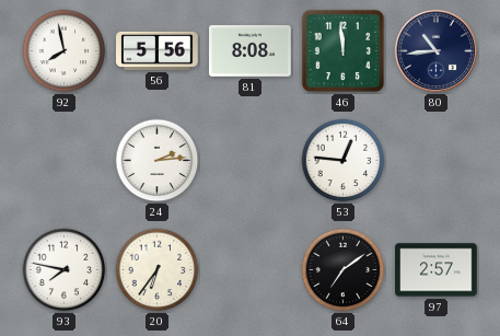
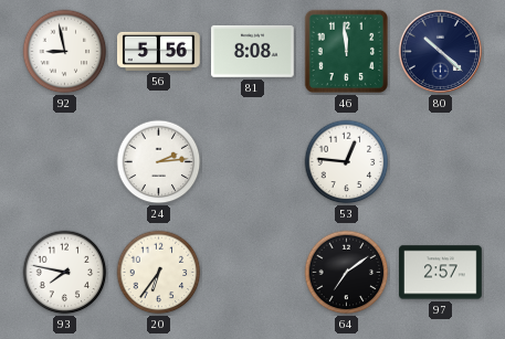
92: 7:58 -> 8:58 (65, 52)
80: 10:44 -> 10:22 (440, 51)
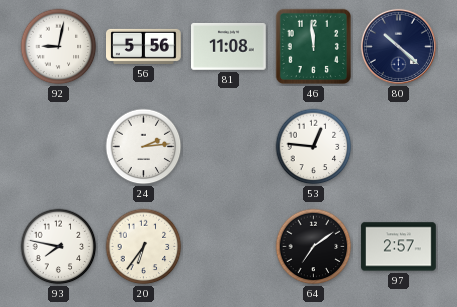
92: 8:58 -> 9:02 (59, 47)
81: 8:08 -> 11:08 (229, 47)
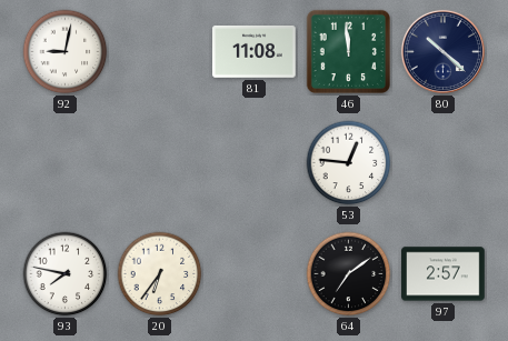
56: 5:56 -> none (144, 46)
24: 2:14 -> none (144, 147)
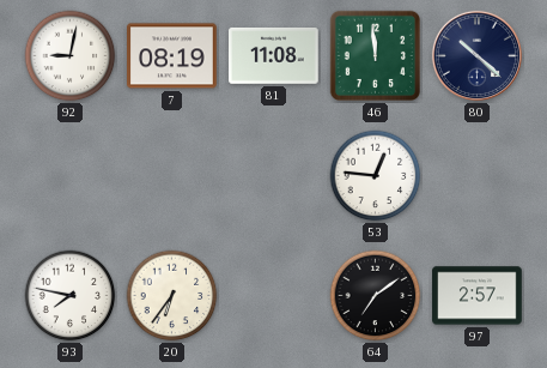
7: none -> 08:19 (172, 56)
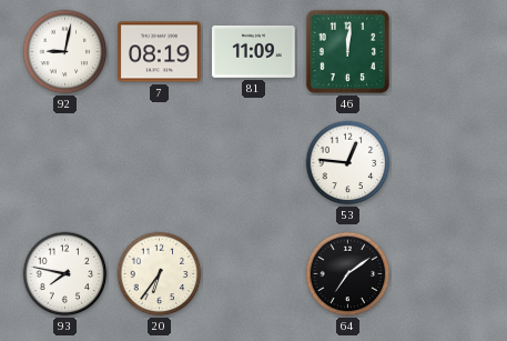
81: 11:08 -> 11:09 (254, 52)
46: 11:59 -> 12:01 (347, 51)
80: 10:22 -> none (476, 55)
97: 2:57 -> none (478, 296)
